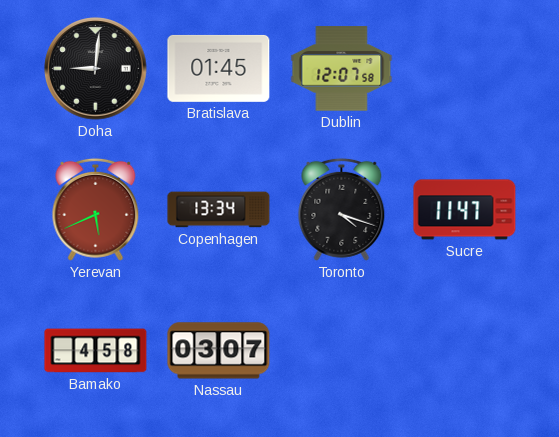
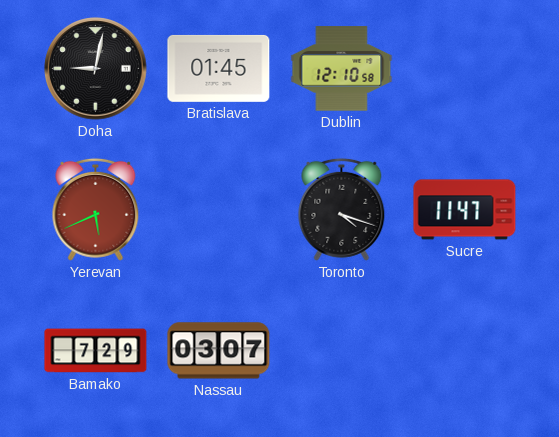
Doha: 9:01 -> 9:02 (96, 69)
Dublin: 12:07 -> 12:10 (342, 69)
Copenhagen: 13:34 -> none (219, 210)
Bamako: 4:58 -> 7:29 (96, 351)
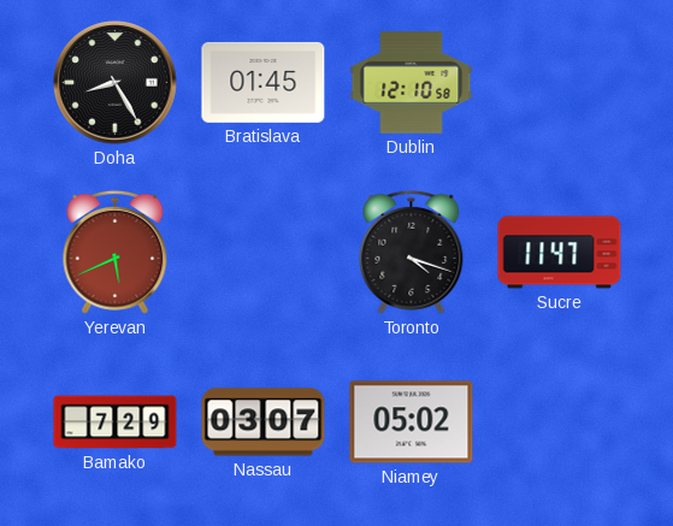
Doha: 9:02 -> 8:25 (116, 83)
Niamey: none -> 05:02 (412, 422)
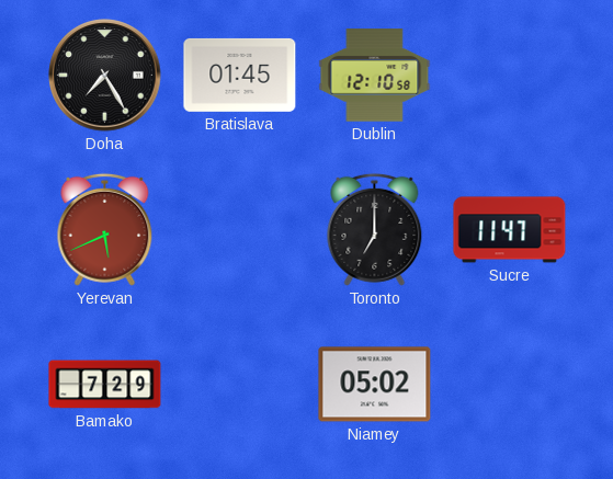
Doha: 8:25 -> 7:25 (105, 76)
Toronto: 4:18 -> 7:00 (375, 229)
Nassau: 03:07 -> none (264, 422)
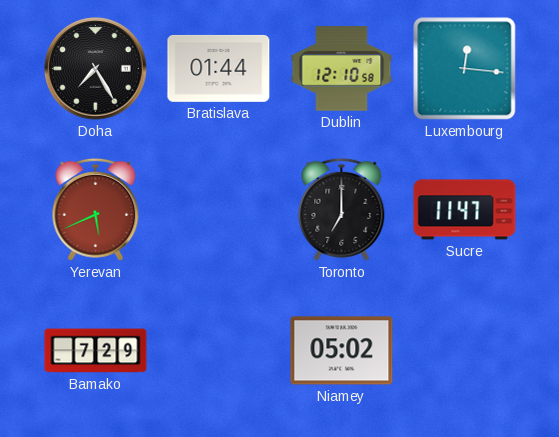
Bratislava: 01:45 -> 01:44 (219, 68)
Luxembourg: none -> 12:16 (465, 69)
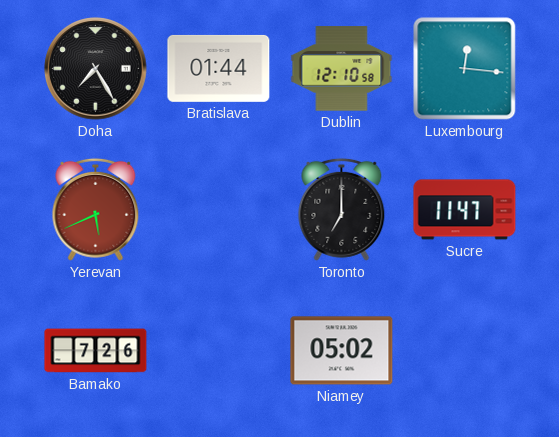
Bamako: 7:29 -> 7:26 (96, 351)
